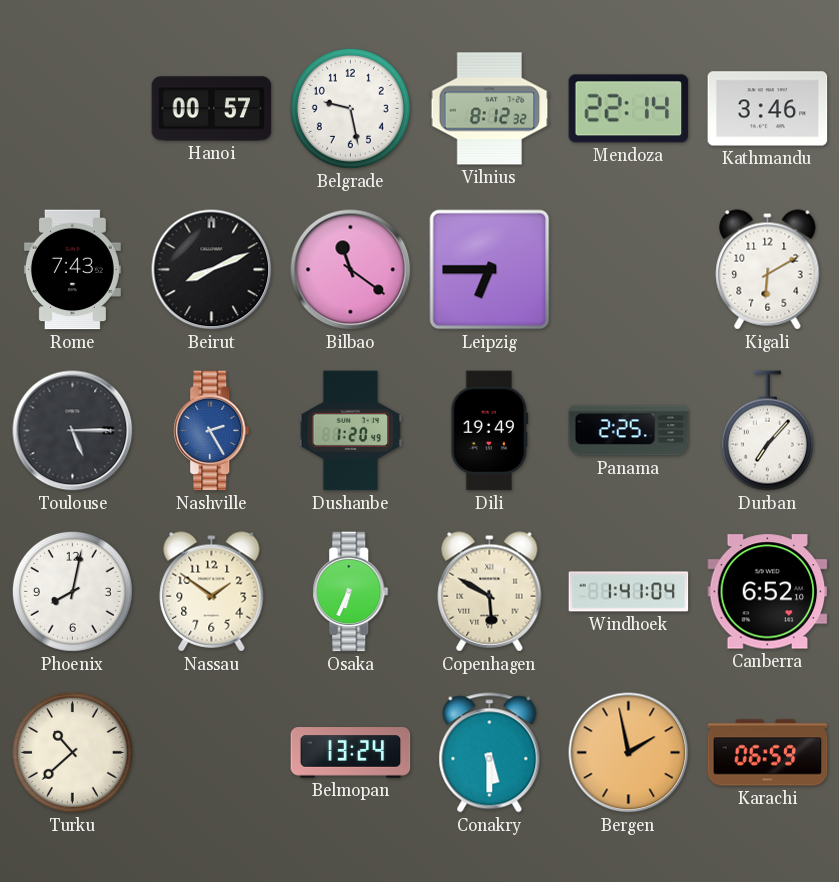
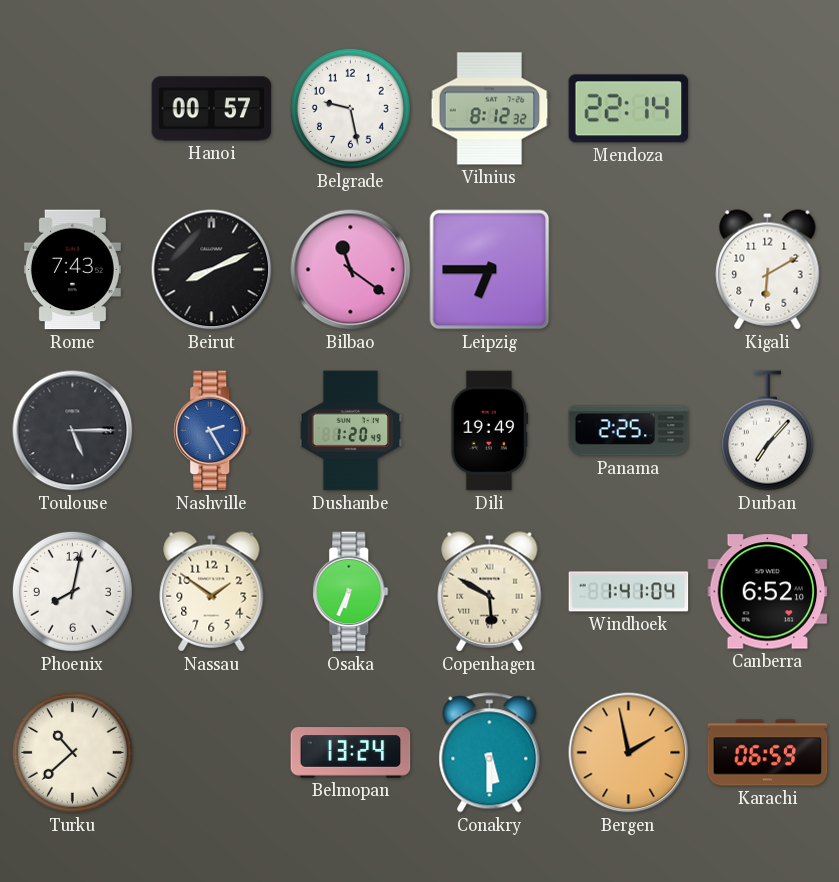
Kathmandu: 3:46 -> none (768, 109)
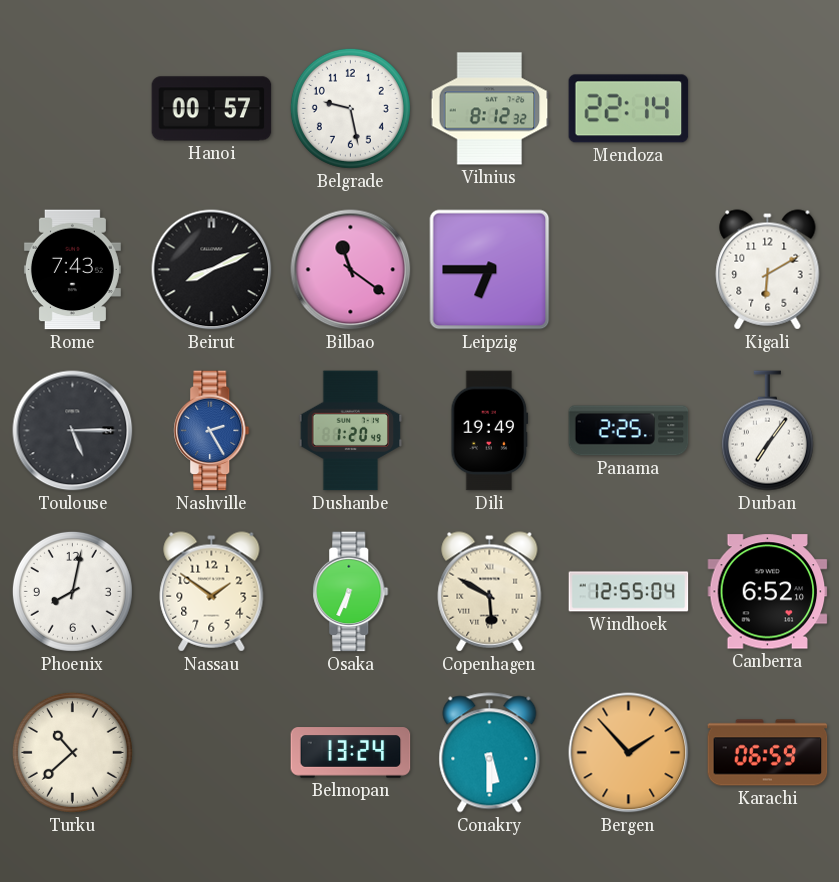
Durban: 7:07 -> 7:06 (767, 431)
Windhoek: 1:41 -> 12:55 (629, 592)
Bergen: 1:58 -> 1:53 (629, 753)
